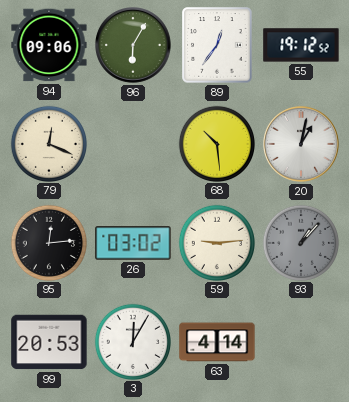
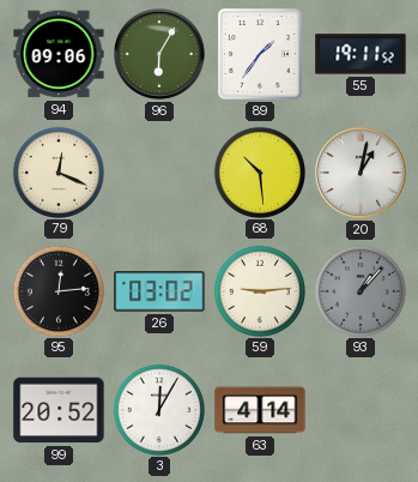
89: 12:36 -> 1:36 (260, 54)
55: 19:12 -> 19:11 (361, 54)
99: 20:53 -> 20:52 (59, 410)
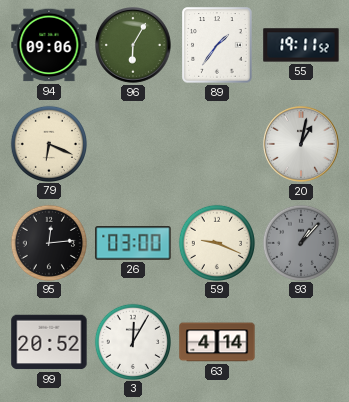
79: 12:19 -> 6:19 (48, 143)
68: 10:29 -> none (259, 171)
26: 03:02 -> 03:00 (133, 243)
59: 9:14 -> 9:19 (216, 242)
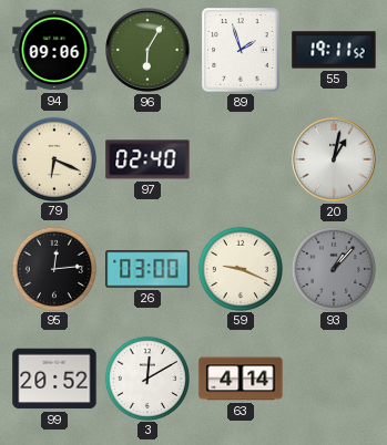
89: 1:36 -> 1:57 (241, 50)
97: none -> 02:40 (147, 159)
3: 12:05 -> 12:10 (146, 377)
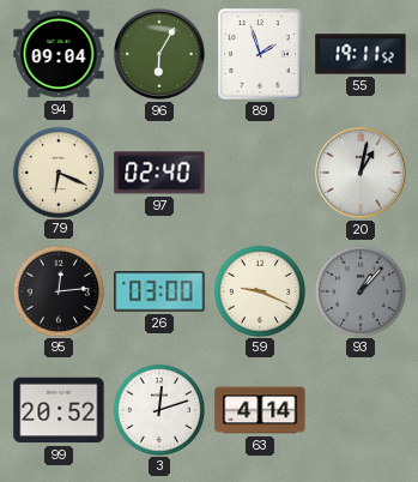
94: 09:06 -> 09:04 (59, 54)
3: 12:10 -> 12:12 (158, 409)
